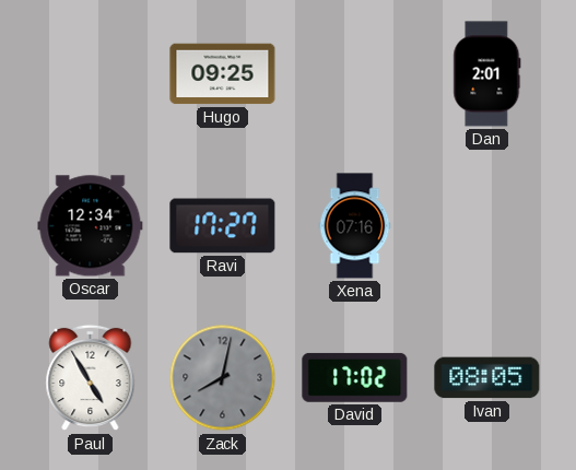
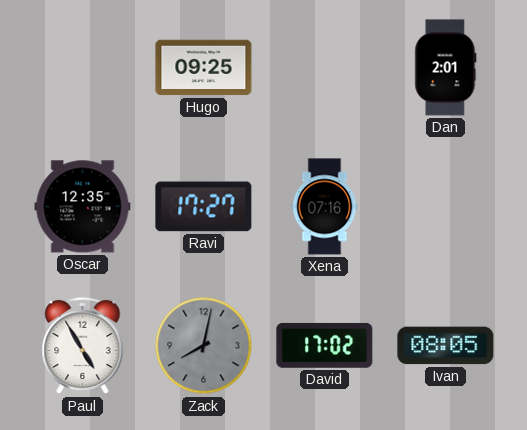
Oscar: 12:34 -> 12:35 (83, 207)
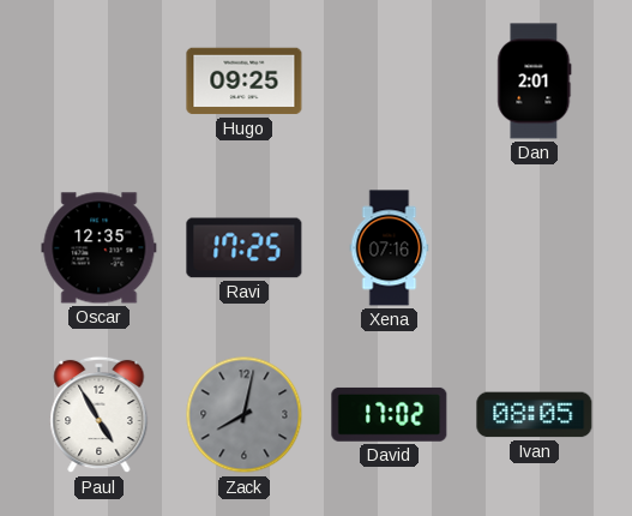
Ravi: 17:27 -> 17:25 (245, 248)
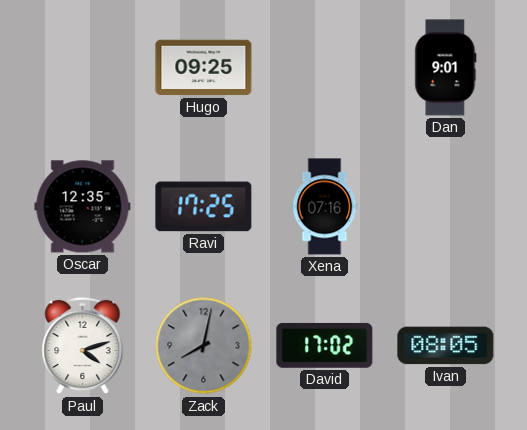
Dan: 2:01 -> 9:01 (446, 68)
Paul: 4:55 -> 4:12 (83, 346)
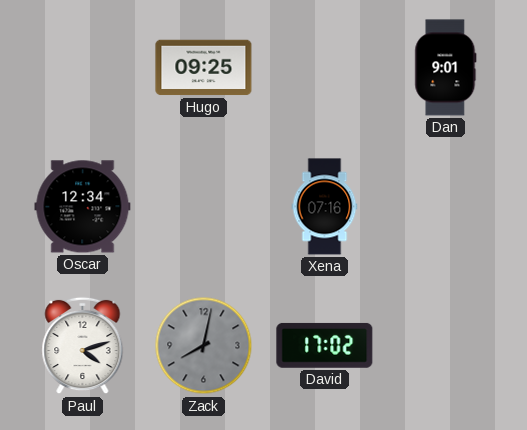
Oscar: 12:35 -> 12:34 (83, 207)
Ravi: 17:25 -> none (204, 207)
Ivan: 08:05 -> none (446, 346)
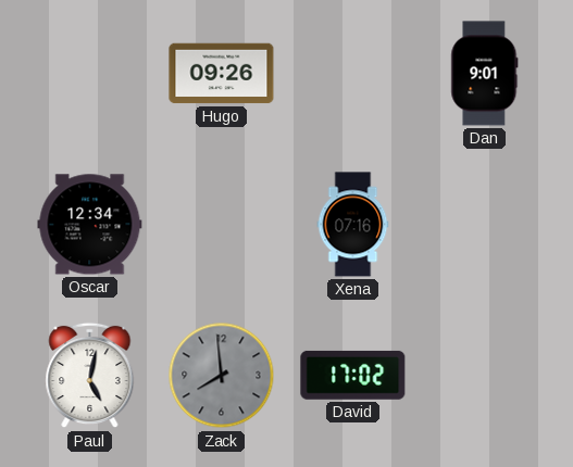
Hugo: 09:25 -> 09:26 (222, 74)
Paul: 4:12 -> 5:02 (90, 376)
Zack: 8:02 -> 7:59 (222, 376)
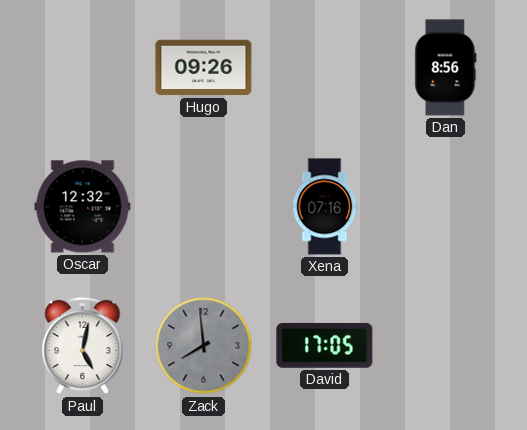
Dan: 9:01 -> 8:56 (446, 68)
Oscar: 12:34 -> 12:32 (83, 207)
David: 17:02 -> 17:05 (325, 345)
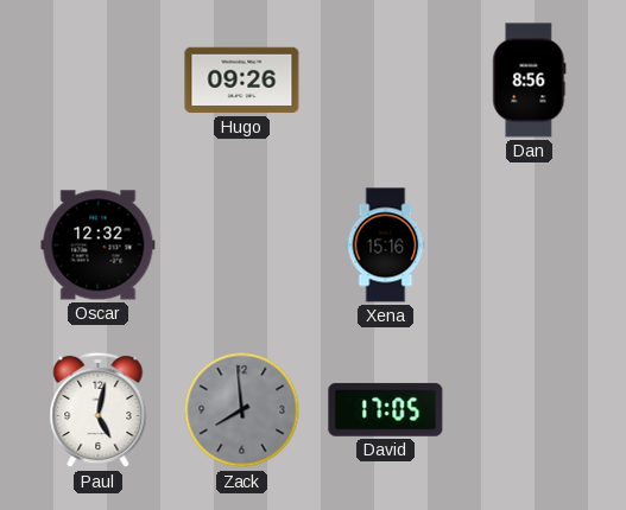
Xena: 07:16 -> 15:16 (386, 246)
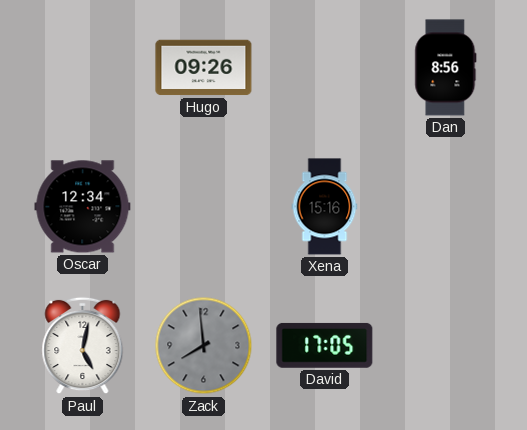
Oscar: 12:32 -> 12:34 (83, 207)
